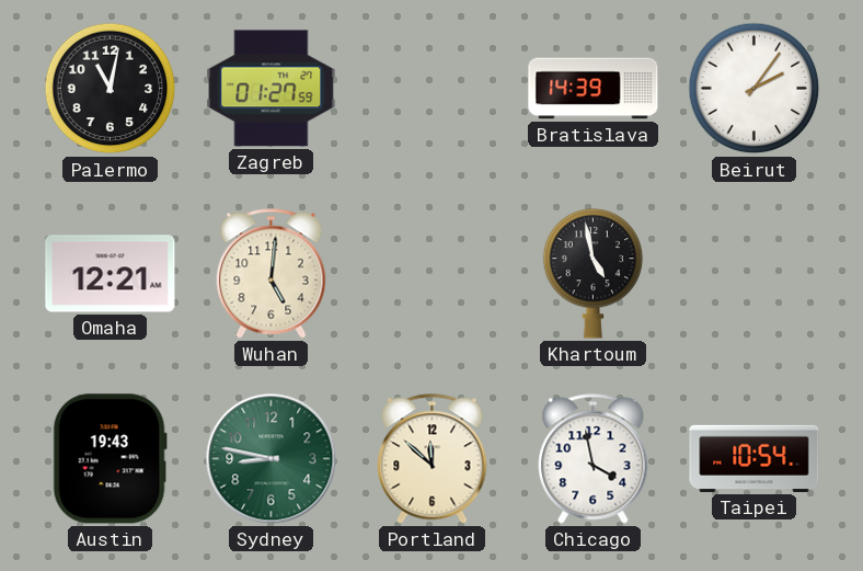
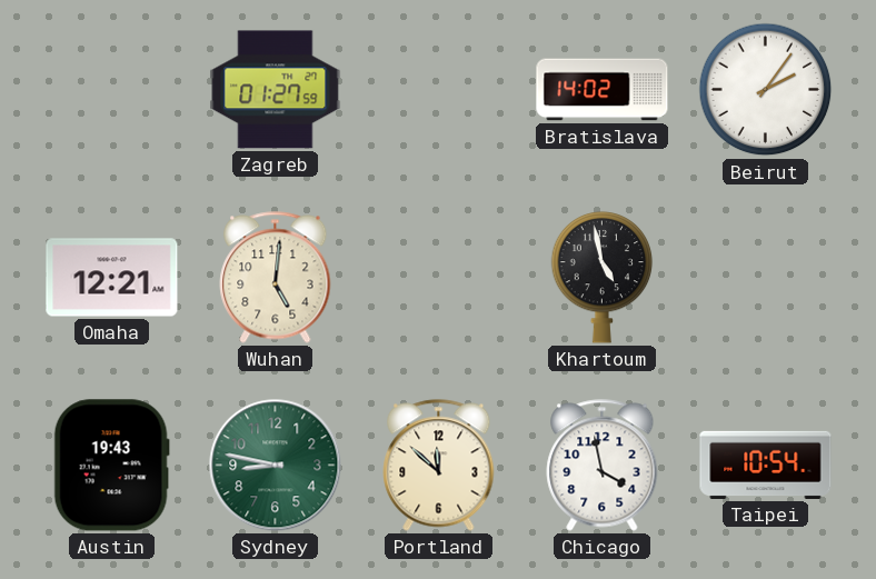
Palermo: 11:02 -> none (111, 89)
Bratislava: 14:39 -> 14:02 (603, 90)
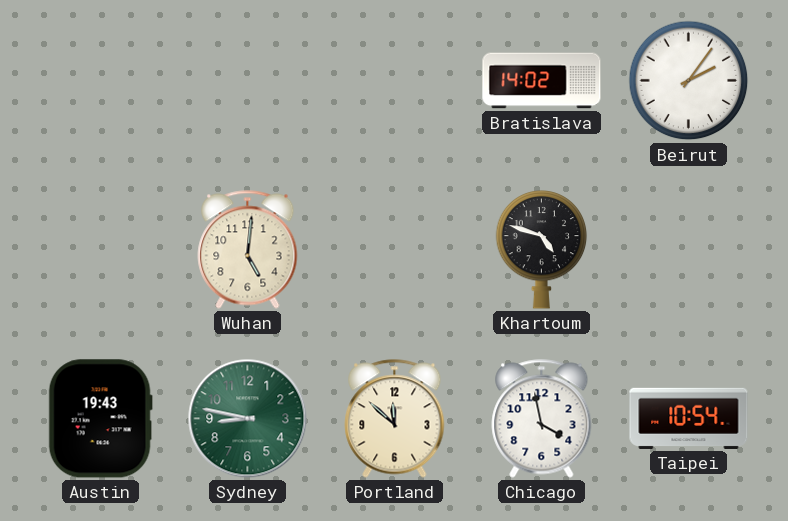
Zagreb: 01:27 -> none (276, 90)
Omaha: 12:21 -> none (112, 278)
Khartoum: 4:58 -> 4:48 (542, 250)
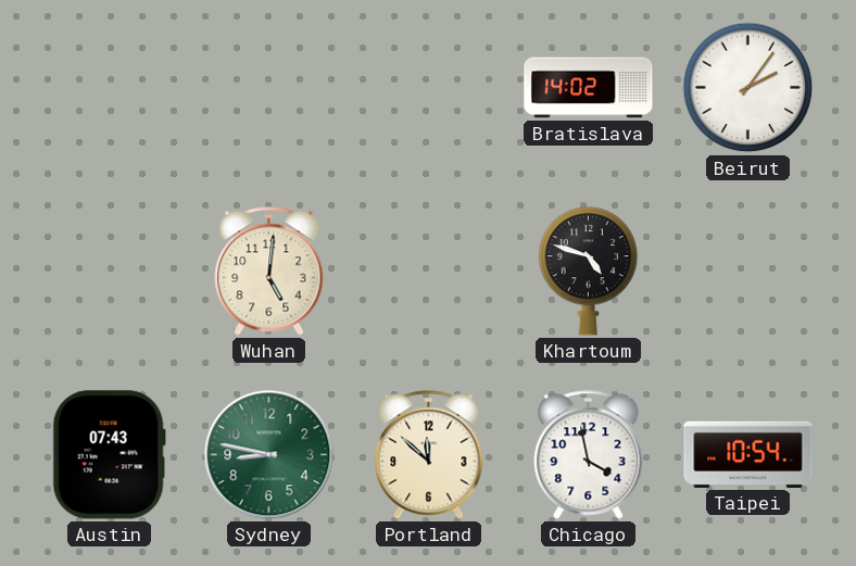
Austin: 19:43 -> 07:43 (109, 455)
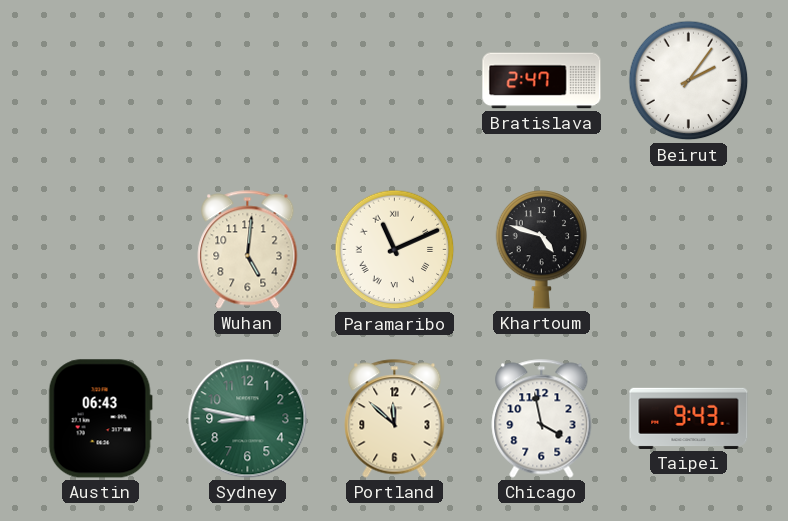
Bratislava: 14:02 -> 2:47 (542, 81)
Paramaribo: none -> 11:11 (395, 250)
Austin: 07:43 -> 06:43 (100, 419)
Taipei: 10:54 -> 9:43 (689, 418)
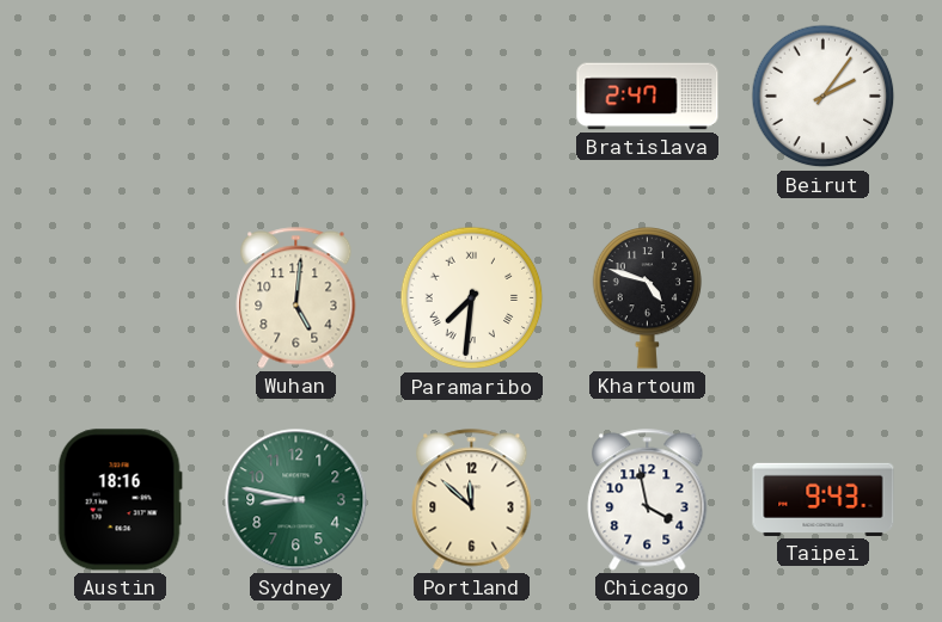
Paramaribo: 11:11 -> 7:31 (472, 298)
Austin: 06:43 -> 18:16 (120, 500)
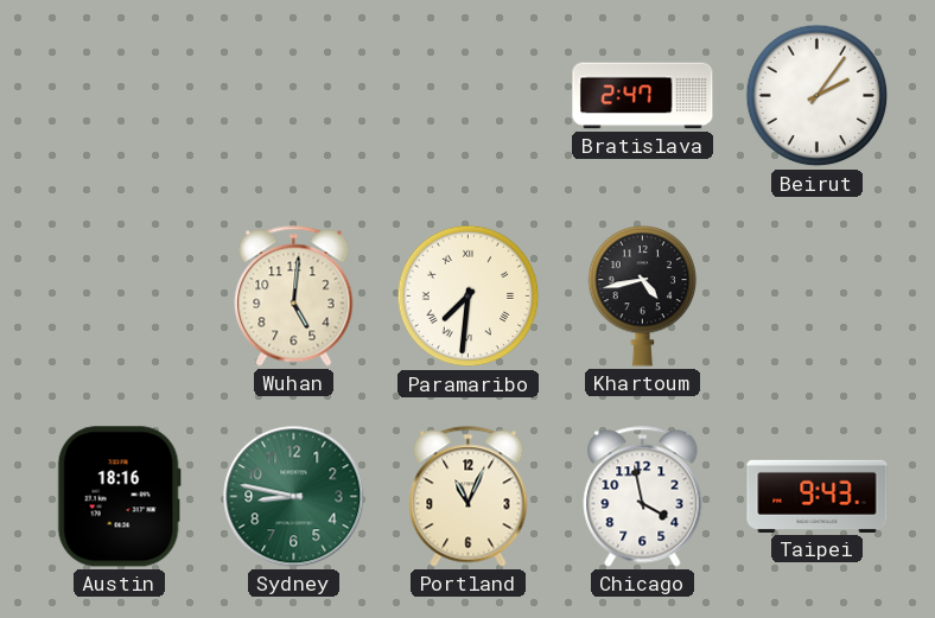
Khartoum: 4:48 -> 4:43 (643, 297)
Portland: 11:52 -> 11:04 (469, 497)
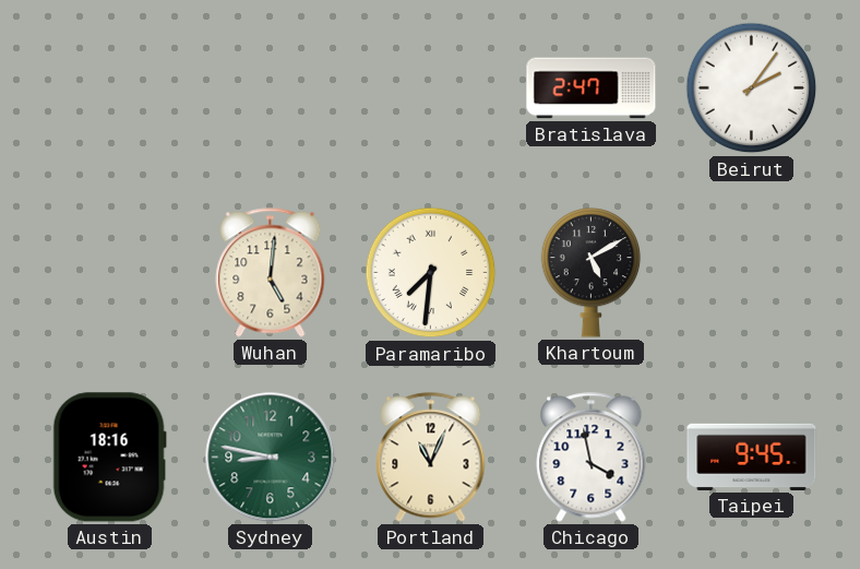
Khartoum: 4:43 -> 5:10 (592, 273)
Taipei: 9:43 -> 9:45 (752, 457)
